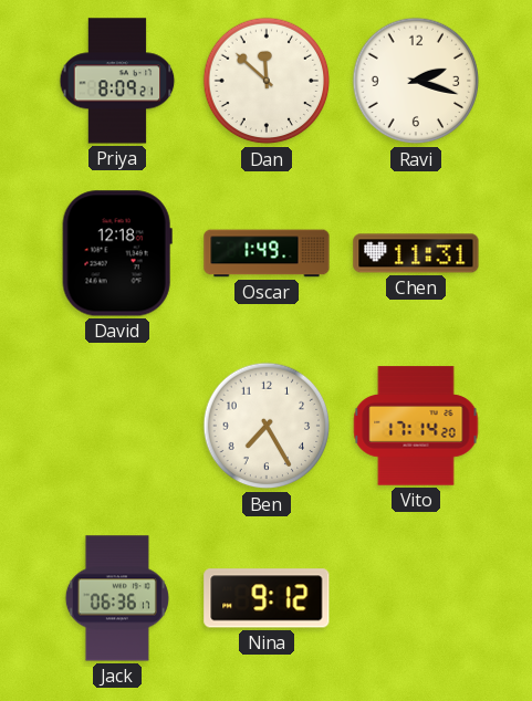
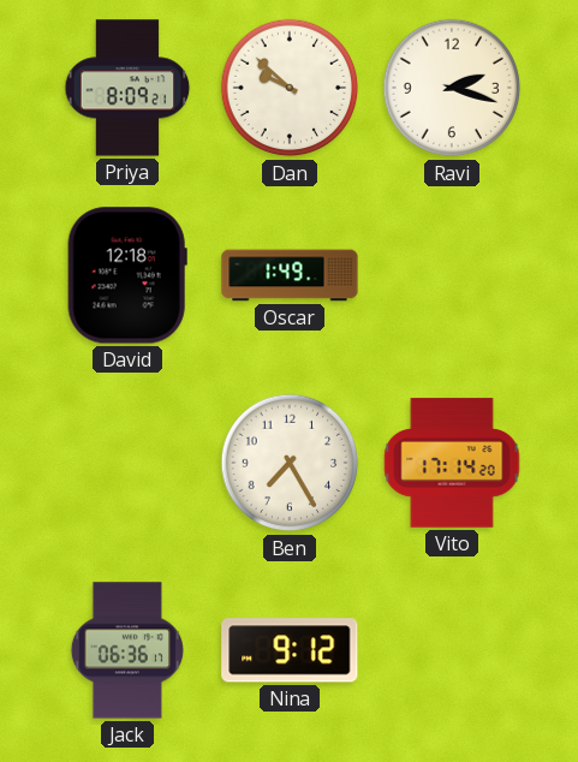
Dan: 11:52 -> 9:52 (290, 88)
Chen: 11:31 -> none (416, 253)
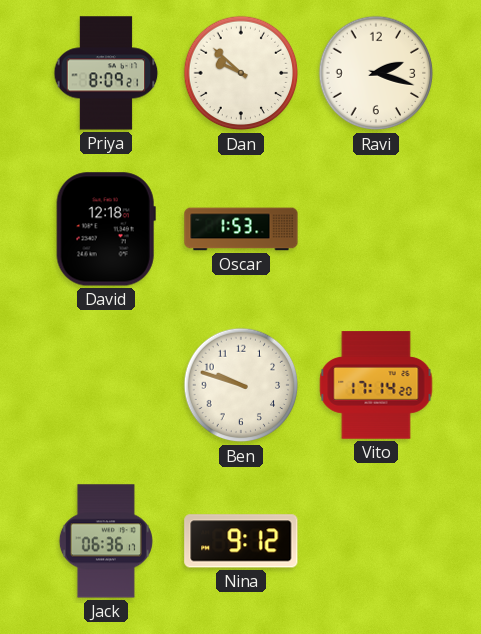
Oscar: 1:49 -> 1:53 (241, 229)
Ben: 7:25 -> 9:48 (241, 385)
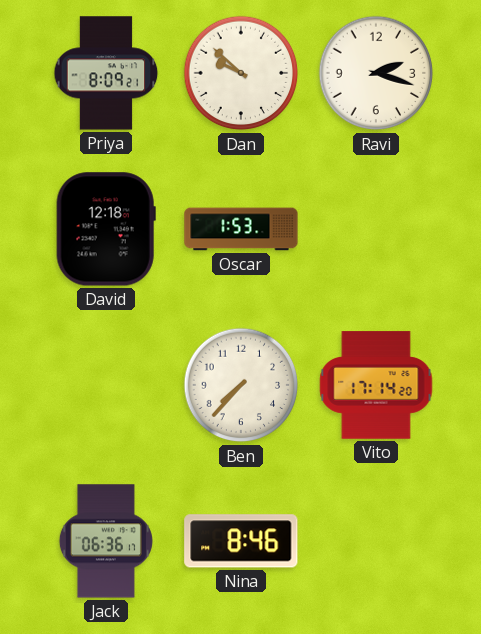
Ben: 9:48 -> 7:37 (241, 385)
Nina: 9:12 -> 8:46 (241, 541)
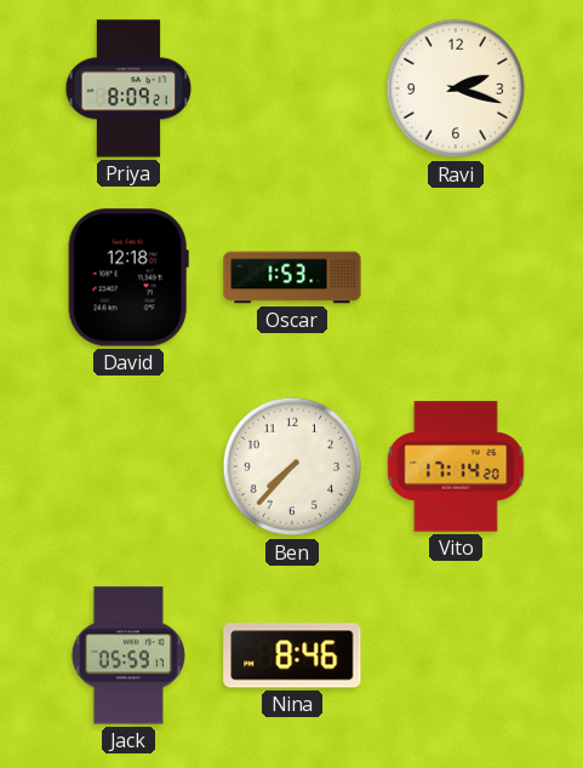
Dan: 9:52 -> none (241, 73)
Jack: 06:36 -> 05:59 (128, 655)
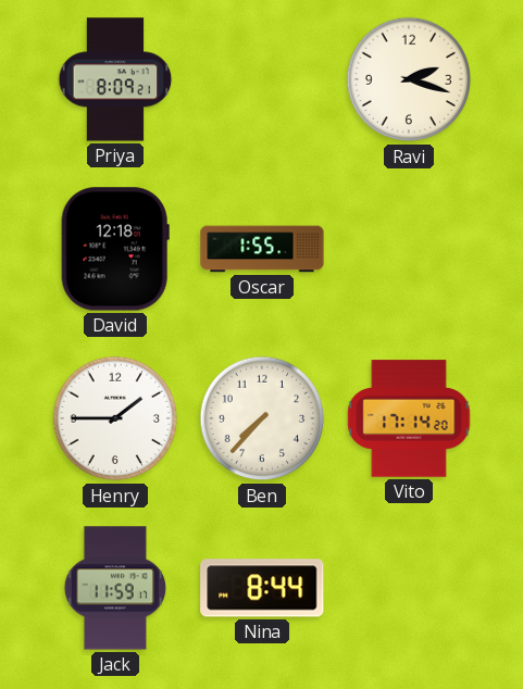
Oscar: 1:53 -> 1:55 (262, 249)
Henry: none -> 1:45 (115, 418)
Jack: 05:59 -> 11:59 (115, 588)
Nina: 8:46 -> 8:44 (262, 588)
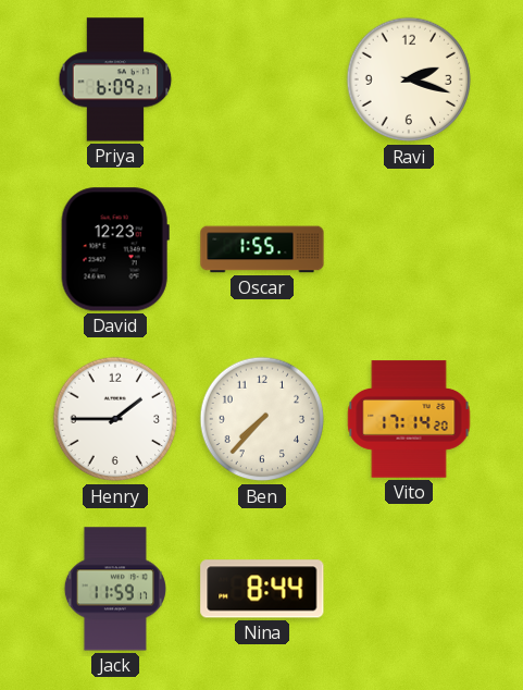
Priya: 8:09 -> 6:09 (115, 79)
David: 12:18 -> 12:23 (115, 249)
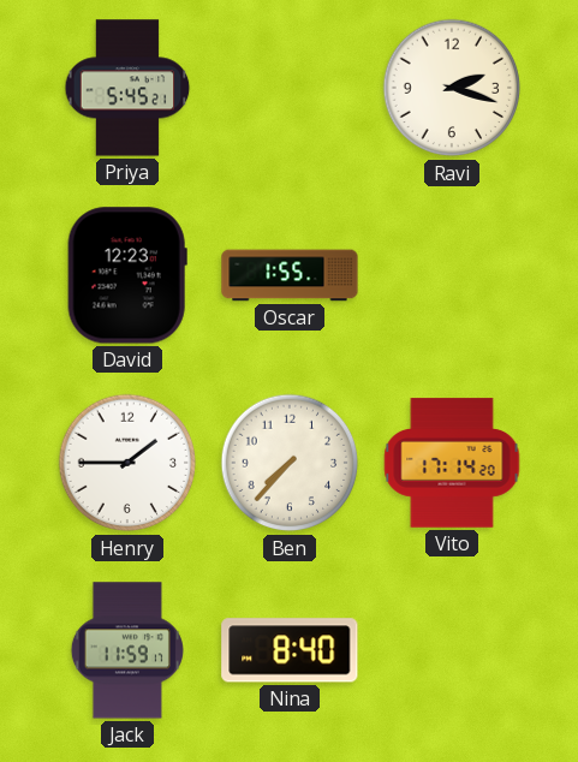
Priya: 6:09 -> 5:45 (127, 88)
Nina: 8:44 -> 8:40 (290, 650)
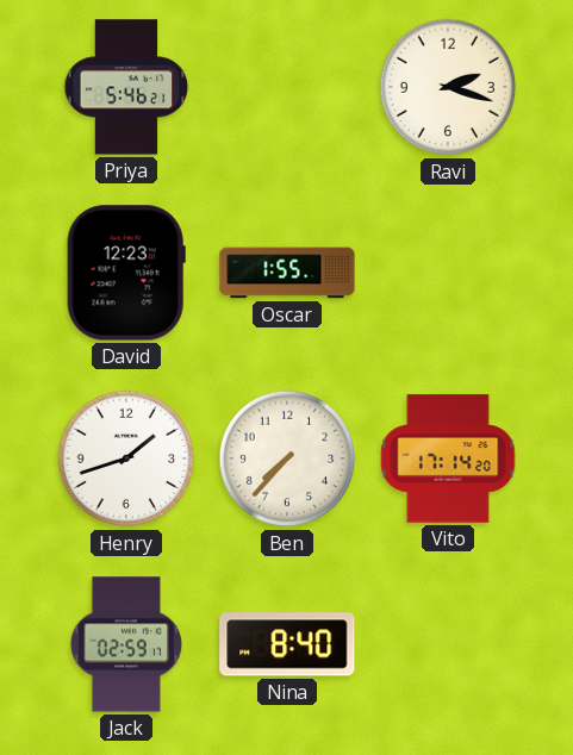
Priya: 5:45 -> 5:46 (126, 87)
Henry: 1:45 -> 1:42 (126, 458)
Jack: 11:59 -> 02:59 (126, 644)
